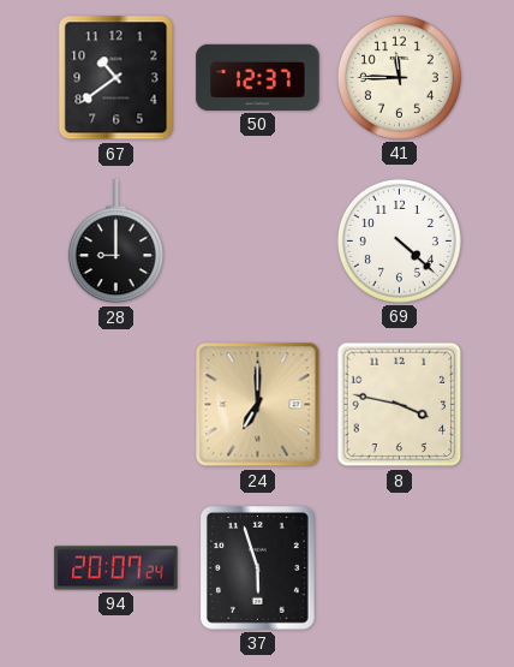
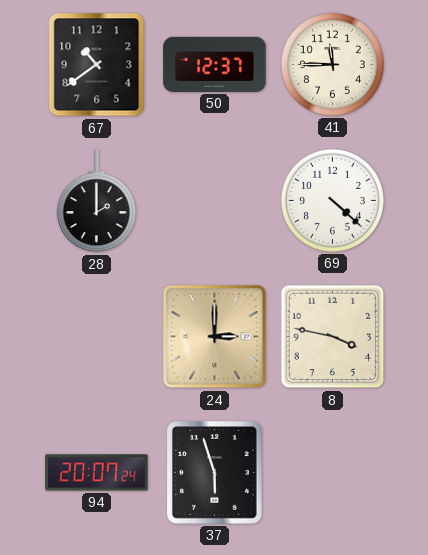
28: 9:00 -> 2:00 (96, 201)
24: 7:00 -> 3:00 (215, 337)
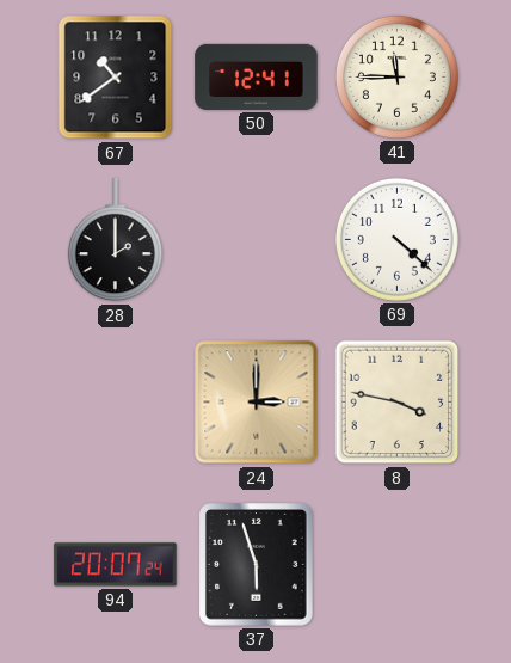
50: 12:37 -> 12:41 (257, 76)
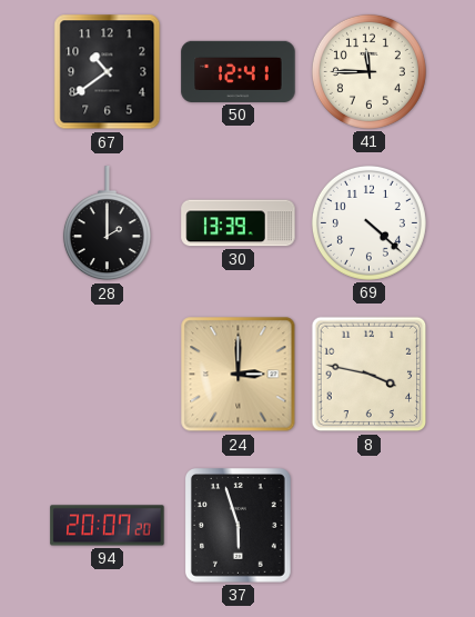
30: none -> 13:39 (239, 223)
94: 20:07:24 -> 20:07:20 (108, 526)
